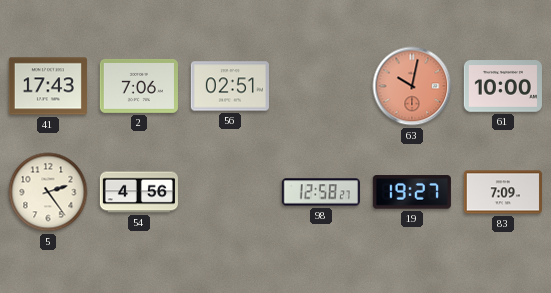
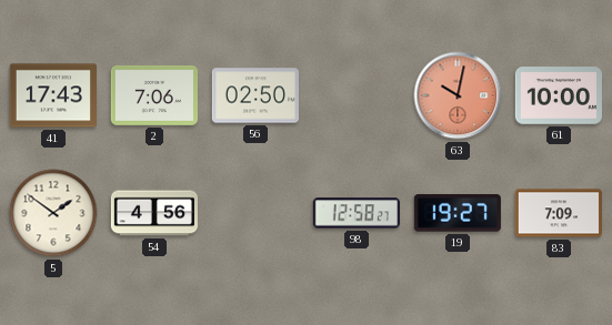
56: 02:51 -> 02:50 (255, 95)
5: 2:24 -> 1:51 (53, 213)
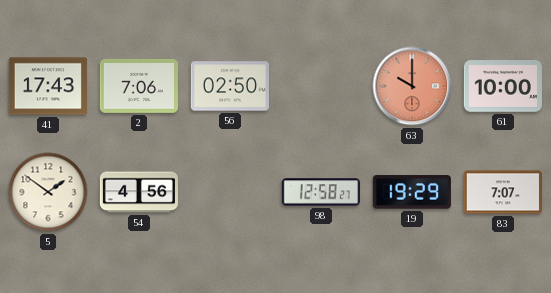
63: 10:02 -> 10:00 (412, 86)
19: 19:27 -> 19:29 (412, 192)
83: 7:09 -> 7:07 (503, 192)
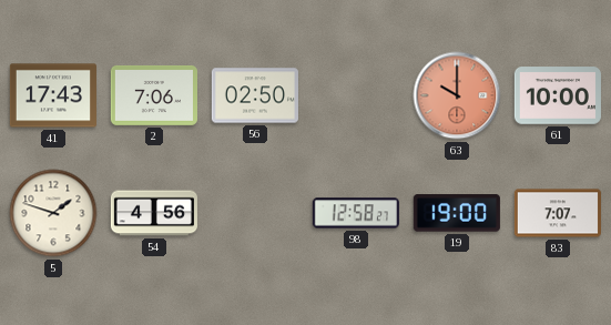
5: 1:51 -> 1:48 (53, 213)
19: 19:29 -> 19:00 (457, 213)
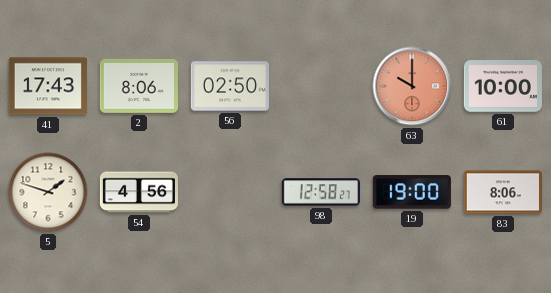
2: 7:06 -> 8:06 (139, 86)
83: 7:07 -> 8:06 (503, 192)
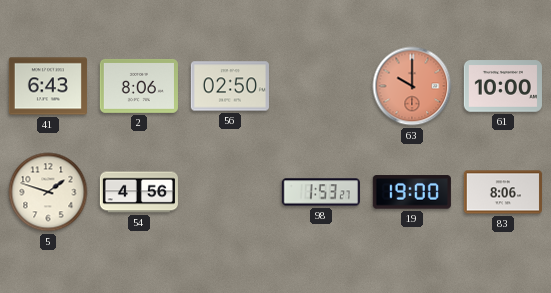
41: 17:43 -> 6:43 (48, 86)
98: 12:58 -> 1:53 (321, 192)
